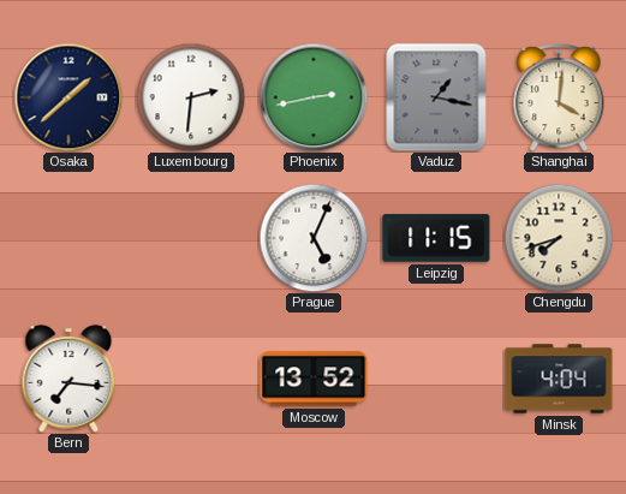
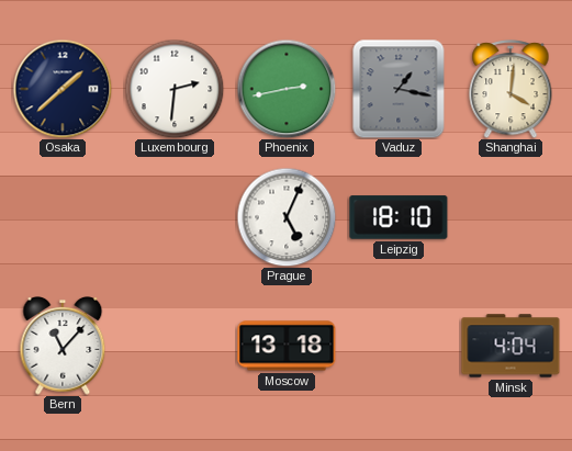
Leipzig: 11:15 -> 18:10 (399, 217)
Chengdu: 7:42 -> none (559, 238)
Bern: 7:16 -> 11:07 (63, 347)
Moscow: 13:52 -> 13:18 (287, 346)
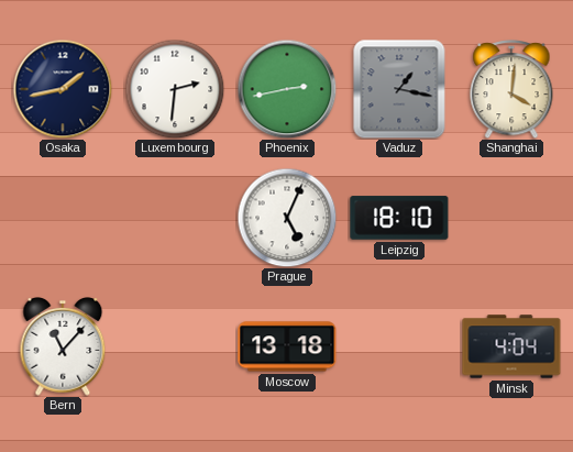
Osaka: 1:38 -> 1:43 (63, 89)
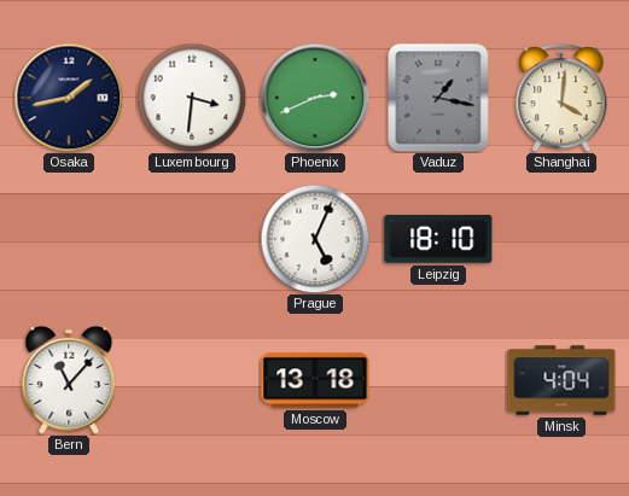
Luxembourg: 2:31 -> 3:31 (192, 98)
Phoenix: 2:43 -> 2:41 (315, 98)
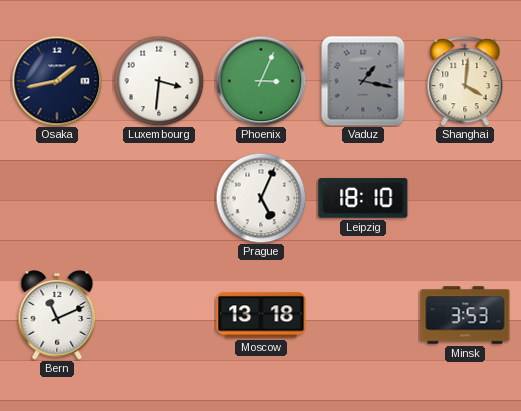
Phoenix: 2:41 -> 3:04 (261, 81)
Bern: 11:07 -> 11:11 (57, 316)
Minsk: 4:04 -> 3:53 (465, 315)
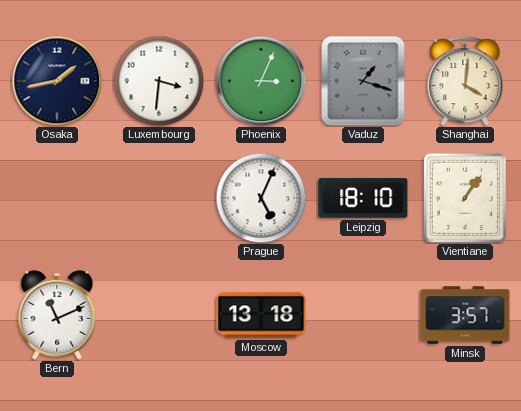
Vaduz: 1:17 -> 1:18 (363, 81)
Vientiane: none -> 1:06 (465, 198)
Minsk: 3:53 -> 3:57 (465, 315)
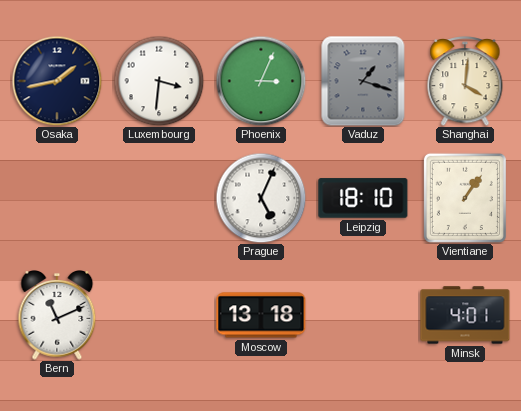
Minsk: 3:57 -> 4:01 (465, 315)
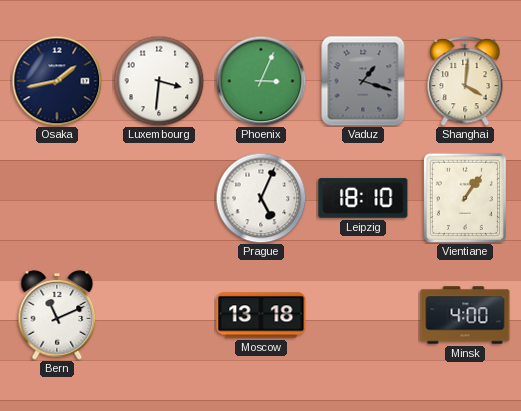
Minsk: 4:01 -> 4:00 (465, 315)
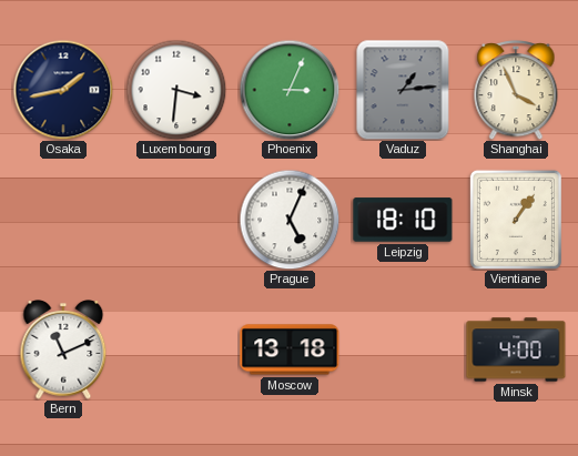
Vaduz: 1:18 -> 1:14 (403, 90)
Shanghai: 4:01 -> 3:56 (516, 91)
